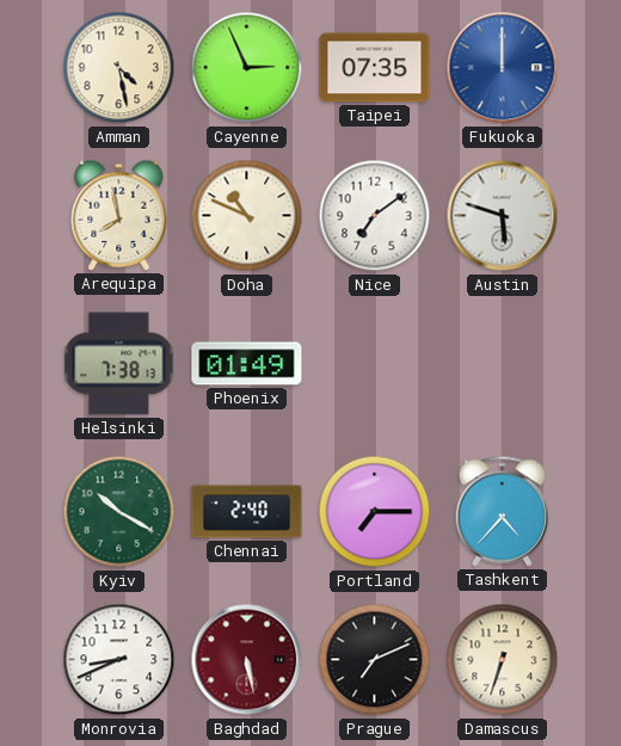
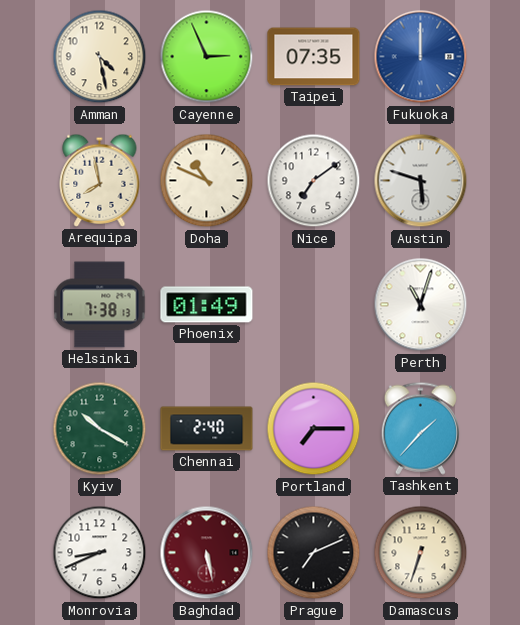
Perth: none -> 11:03 (421, 305)
Tashkent: 4:37 -> 1:37 (420, 428)
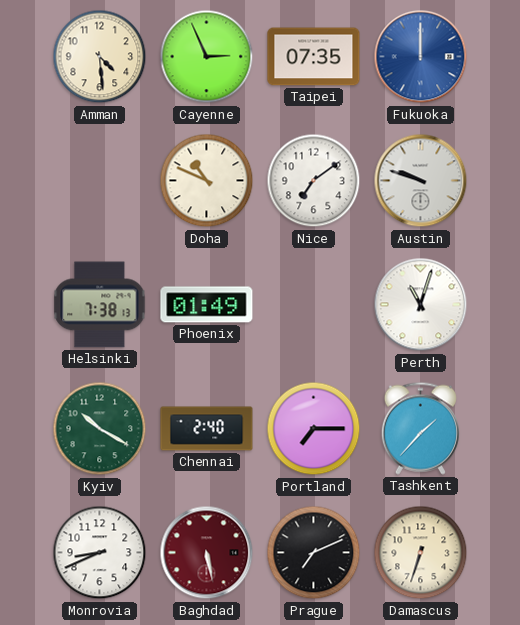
Amman: 4:28 -> 4:29 (100, 57)
Arequipa: 7:58 -> none (100, 180)
Austin: 5:48 -> 9:48 (421, 181)
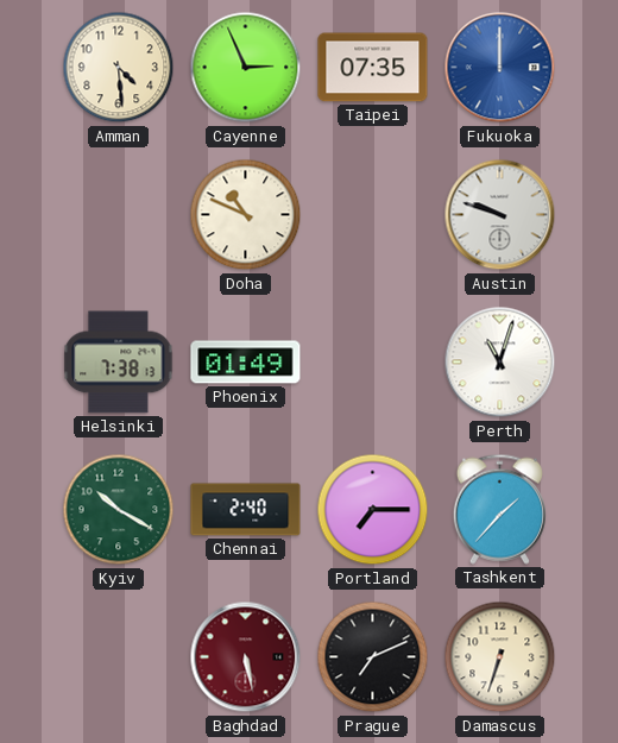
Nice: 7:09 -> none (314, 181)
Monrovia: 8:41 -> none (100, 553)
